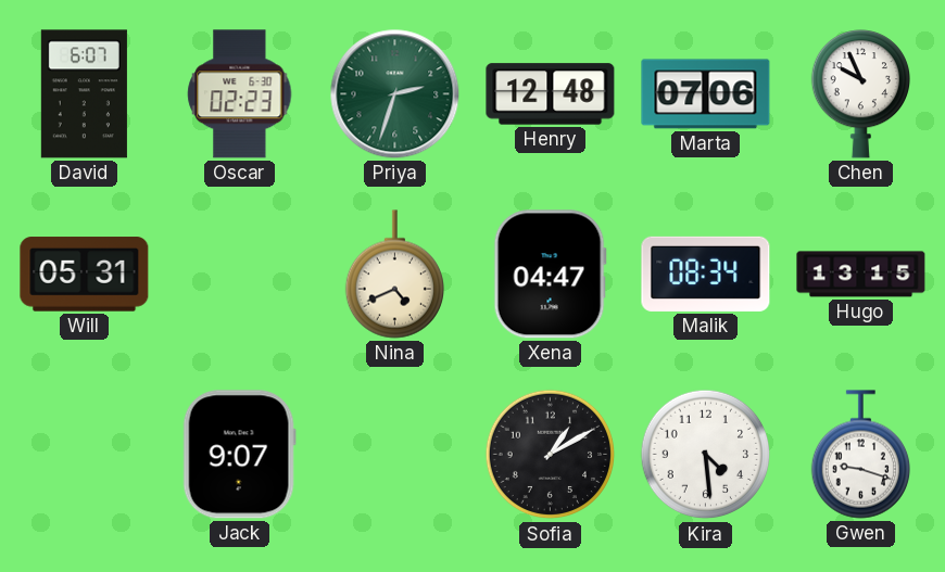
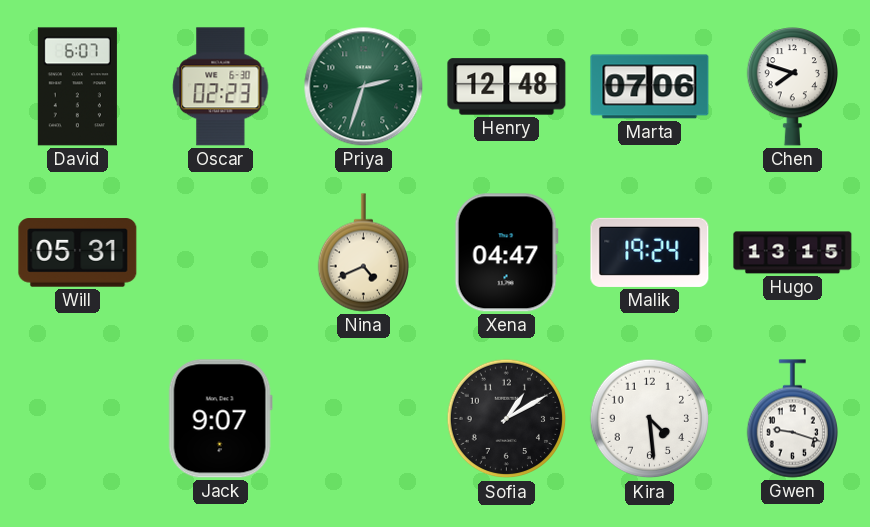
Chen: 9:56 -> 7:48 (792, 87)
Malik: 08:34 -> 19:24 (650, 252)
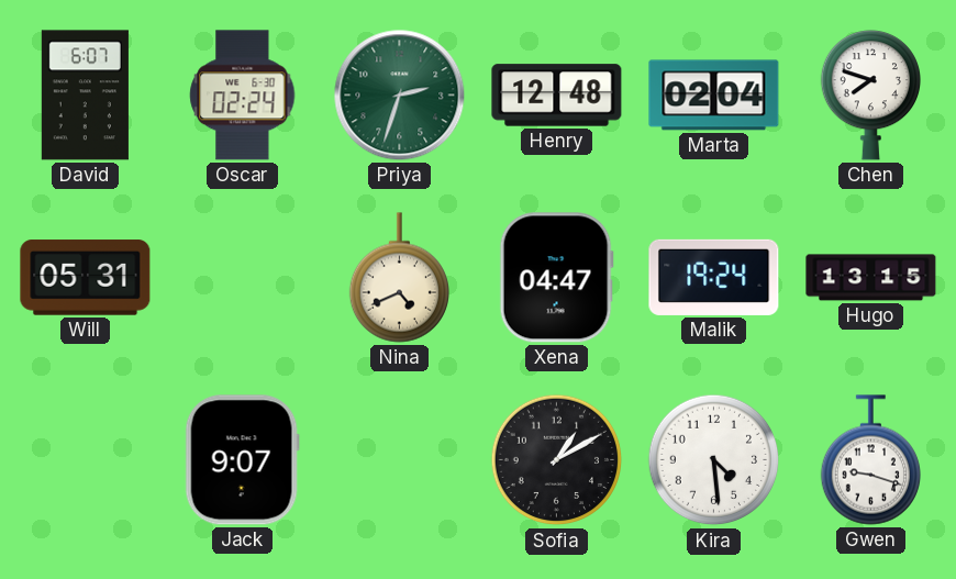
Oscar: 02:23 -> 02:24 (243, 96)
Marta: 07:06 -> 02:04 (714, 96)
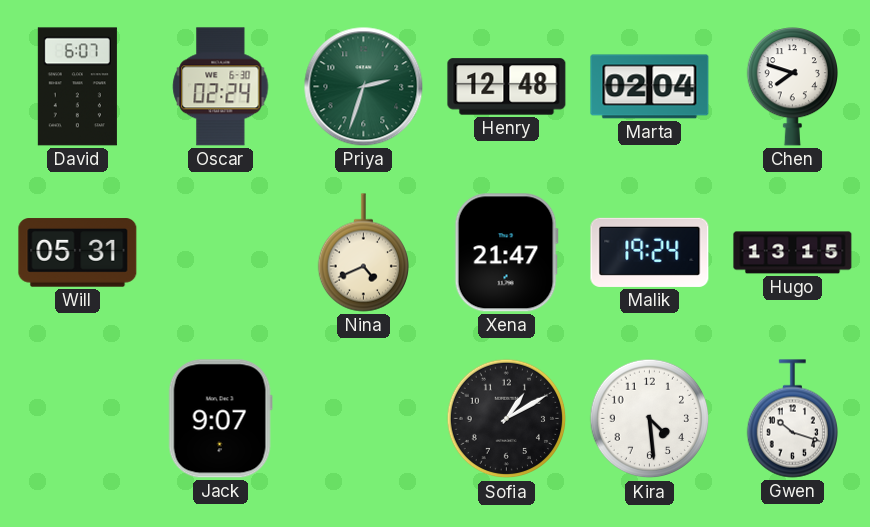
Xena: 04:47 -> 21:47 (506, 253)
Gwen: 9:18 -> 10:18 (792, 419)
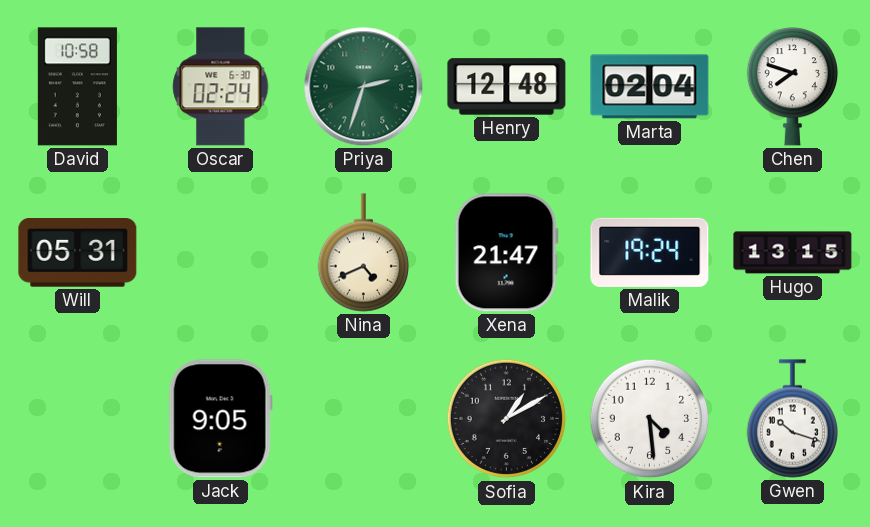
David: 6:07 -> 10:58 (77, 87)
Jack: 9:07 -> 9:05 (220, 419)
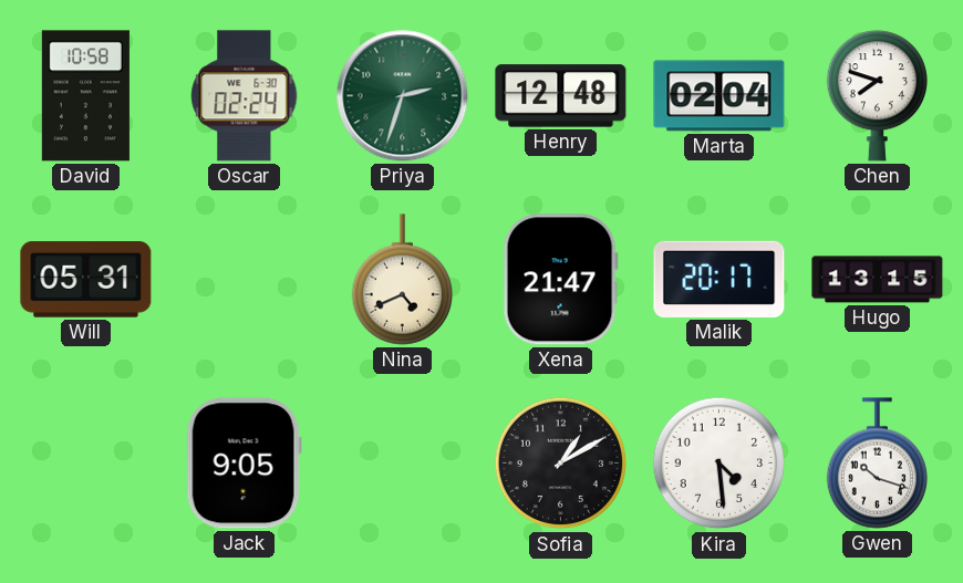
Malik: 19:24 -> 20:17 (719, 279)
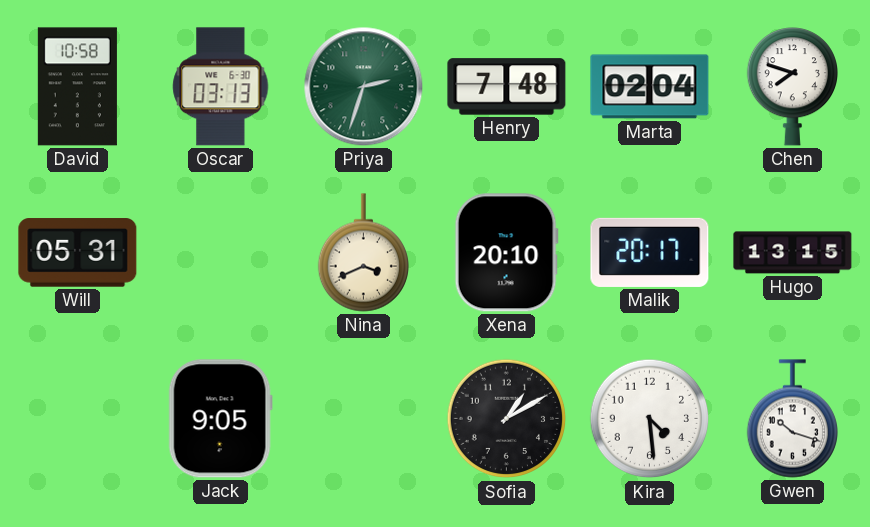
Oscar: 02:24 -> 03:13 (221, 87)
Henry: 12:48 -> 7:48 (507, 87)
Nina: 4:41 -> 3:41 (363, 253)
Xena: 21:47 -> 20:10 (506, 253)
